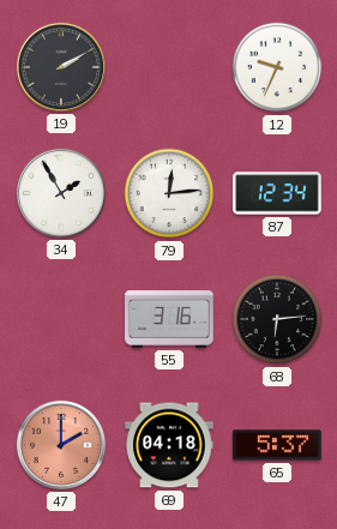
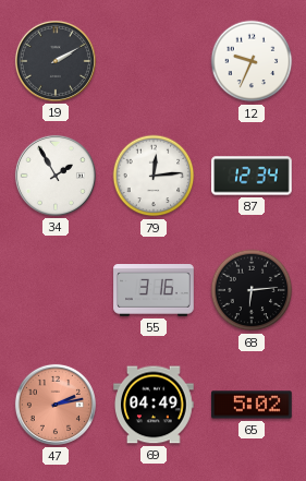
47: 2:00 -> 2:13 (56, 405)
69: 04:18 -> 04:49 (155, 405)
65: 5:37 -> 5:02 (253, 405)
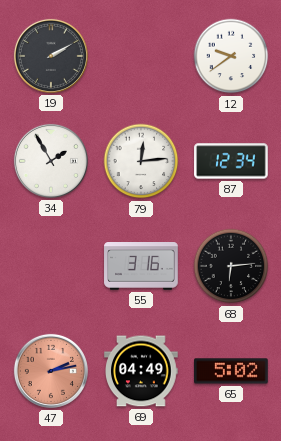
12: 9:34 -> 9:39 (231, 56)
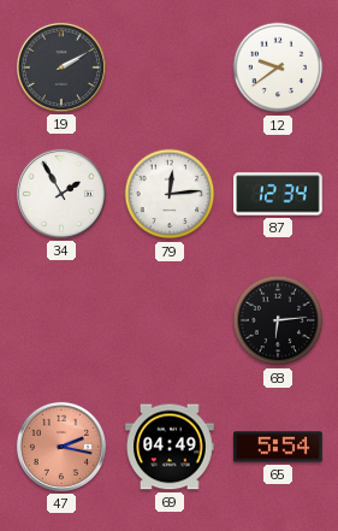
55: 3:16 -> none (141, 267)
47: 2:13 -> 2:17 (61, 447)
65: 5:02 -> 5:54 (279, 447)
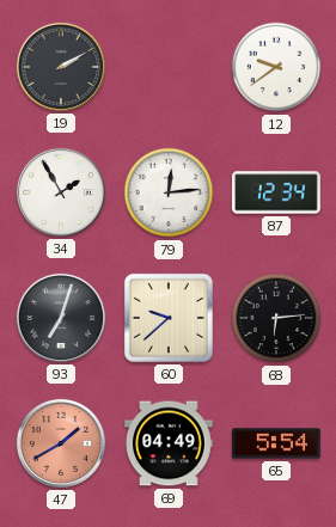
93: none -> 7:03 (61, 318)
60: none -> 9:38 (169, 318)
47: 2:17 -> 1:40 (61, 443)
